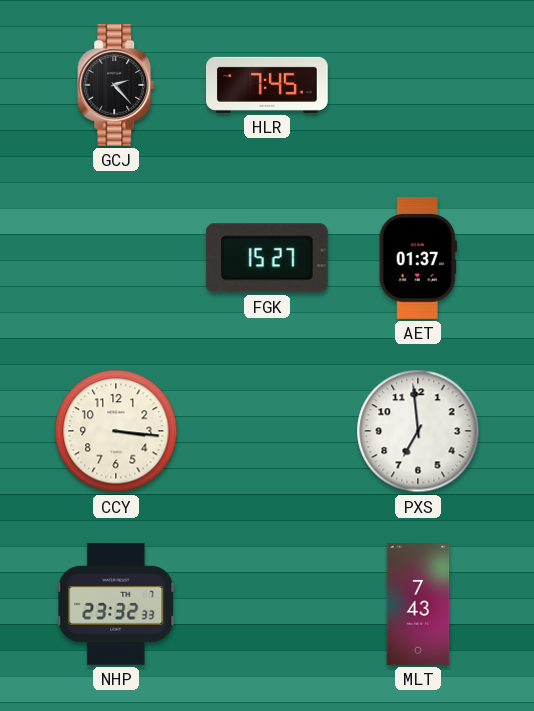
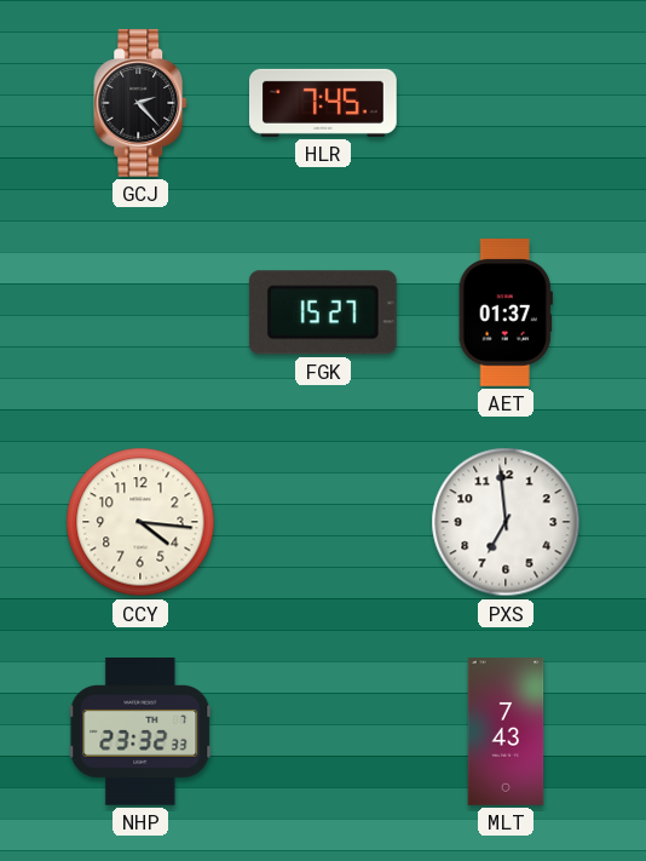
CCY: 3:16 -> 4:16 (140, 522)
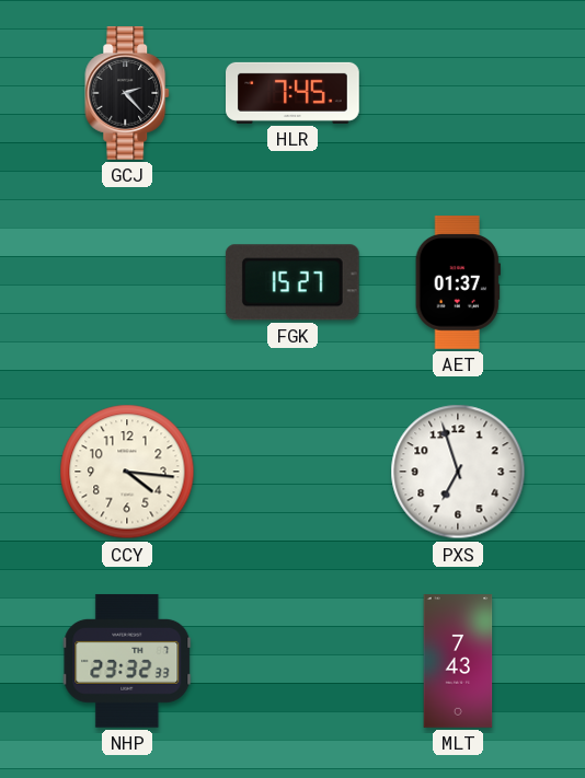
PXS: 6:59 -> 6:57 (458, 472)
